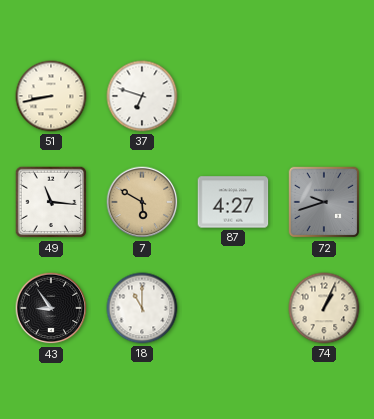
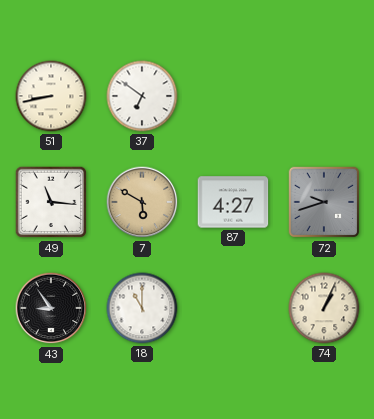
37: 6:48 -> 6:51 (142, 96)
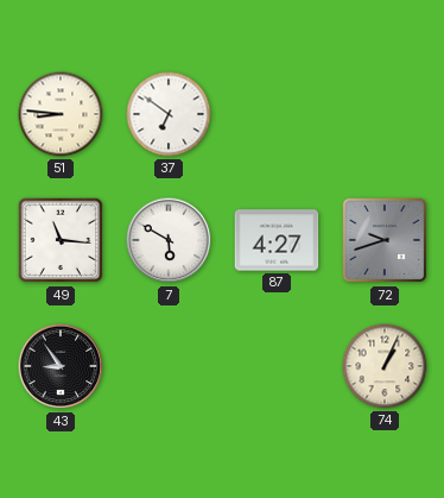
51: 8:43 -> 8:46 (61, 114)
7 dial: champagne -> white (169, 240)
18: 11:00 -> none (142, 308)
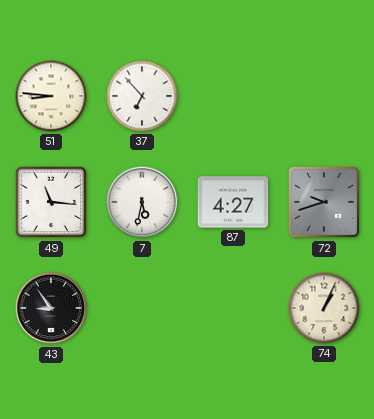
37: 6:51 -> 6:53 (142, 96)
7: 5:50 -> 5:32 (142, 202)
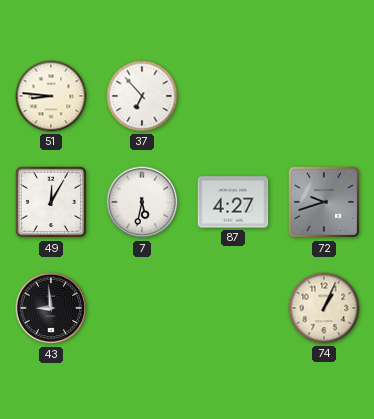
49: 11:16 -> 12:05 (51, 202)
43: 8:54 -> 8:59 (51, 308)
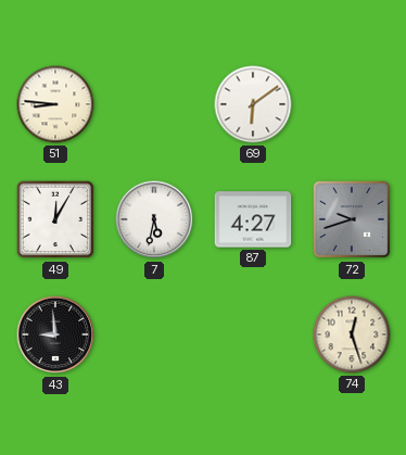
37: 6:53 -> none (142, 96)
69: none -> 6:09 (253, 104)
74: 1:04 -> 12:27 (352, 334)
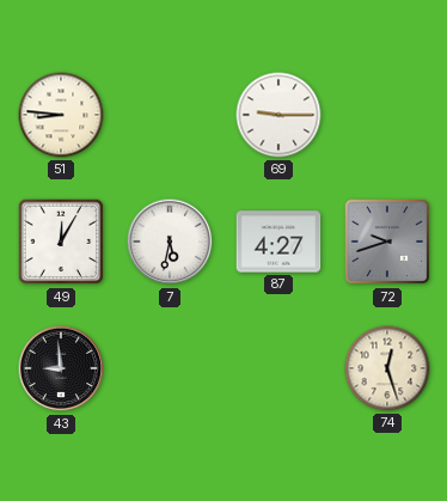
69: 6:09 -> 9:15 (278, 115)
